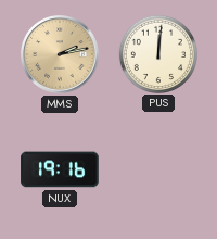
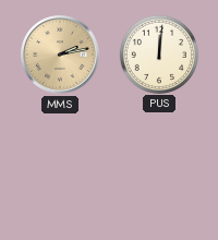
NUX: 19:16 -> none (60, 169)
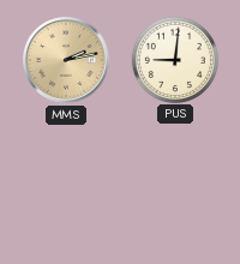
PUS: 12:01 -> 9:01 (174, 59)
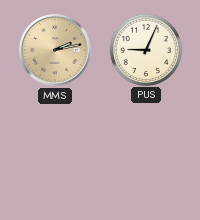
PUS: 9:01 -> 9:04 (145, 49)
